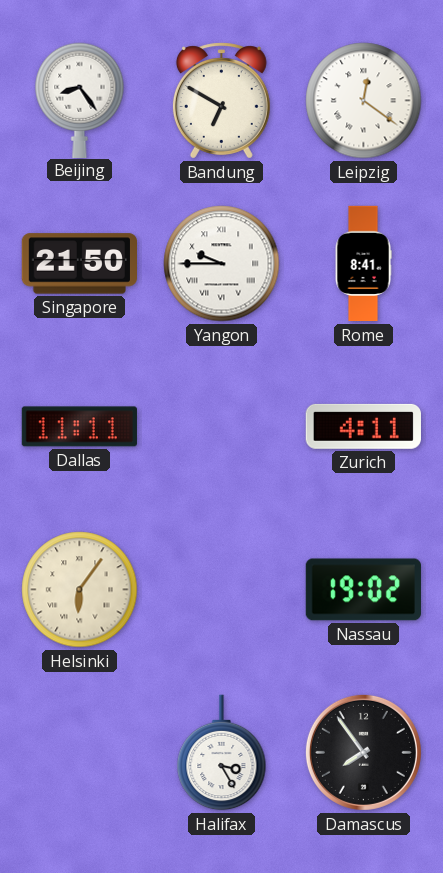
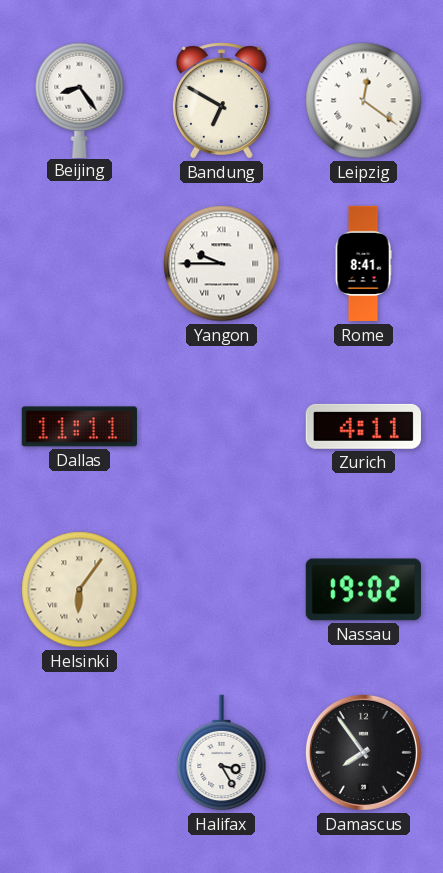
Singapore: 21:50 -> none (79, 264)
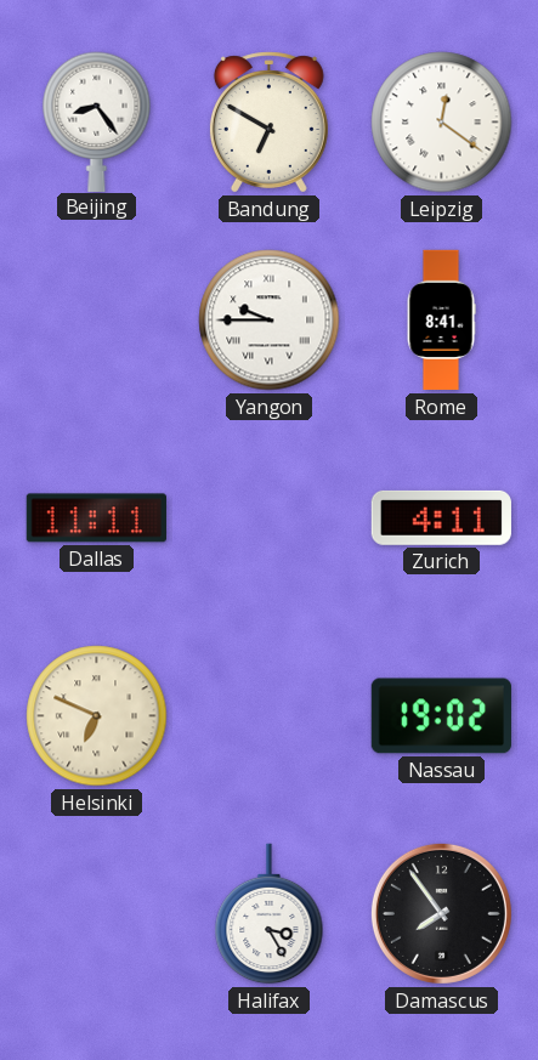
Helsinki: 6:06 -> 6:49 (97, 716)
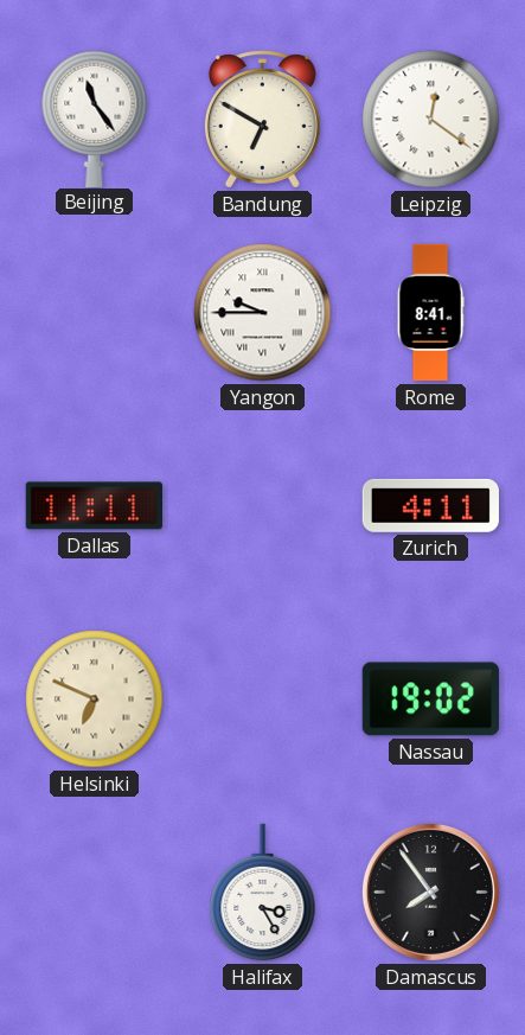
Beijing: 8:24 -> 11:24 (95, 119)
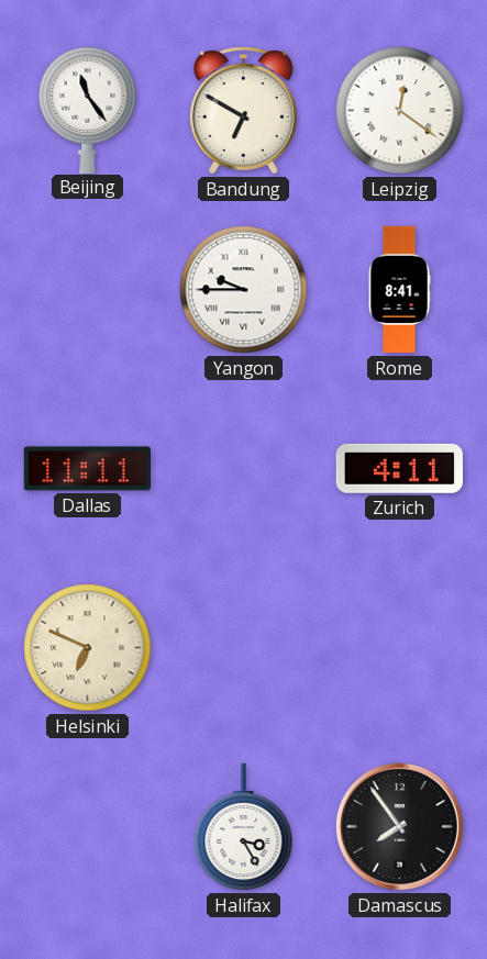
Nassau: 19:02 -> none (430, 699)
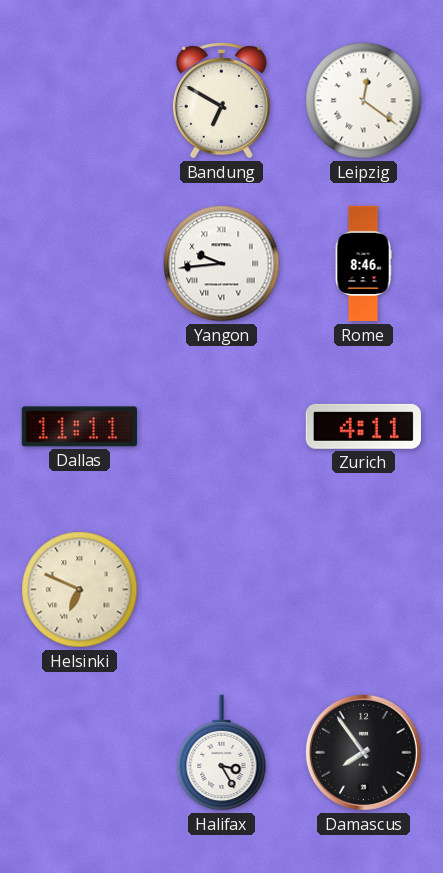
Beijing: 11:24 -> none (88, 110)
Yangon: 9:45 -> 9:44 (222, 264)
Rome: 8:41 -> 8:46 (363, 264)
